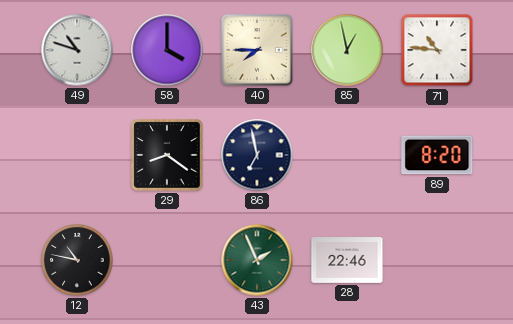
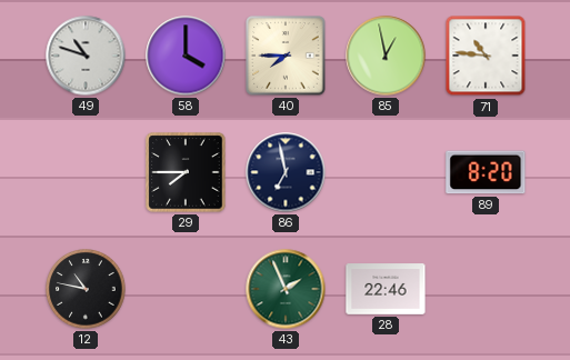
29: 8:21 -> 7:45 (186, 172)
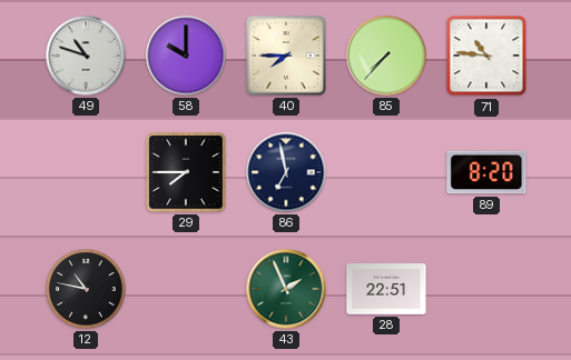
58: 4:00 -> 10:00 (186, 56)
85: 12:58 -> 7:37 (386, 56)
28: 22:46 -> 22:51 (386, 289)
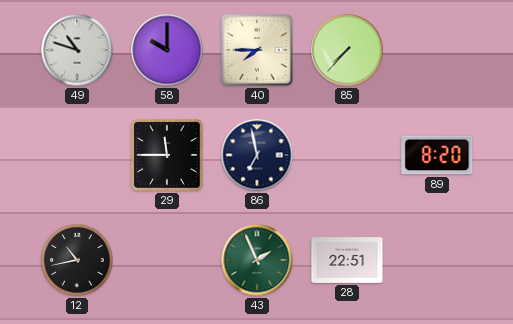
71: 10:46 -> none (486, 56)
29: 7:45 -> 11:45 (167, 155)
12: 10:47 -> 10:43 (77, 260)
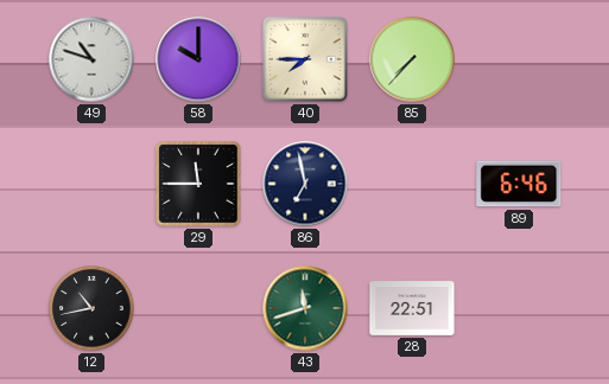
89: 8:20 -> 6:46 (519, 184)
43: 1:56 -> 11:42 (305, 308)
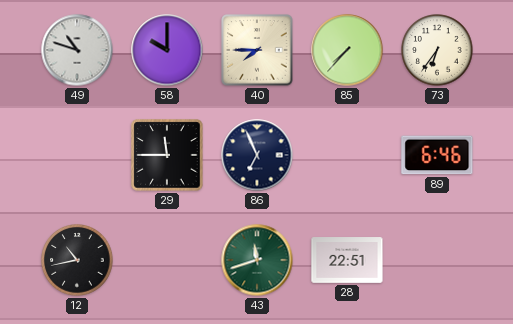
73: none -> 6:36 (437, 50)
86: 6:58 -> 6:56 (257, 155)
